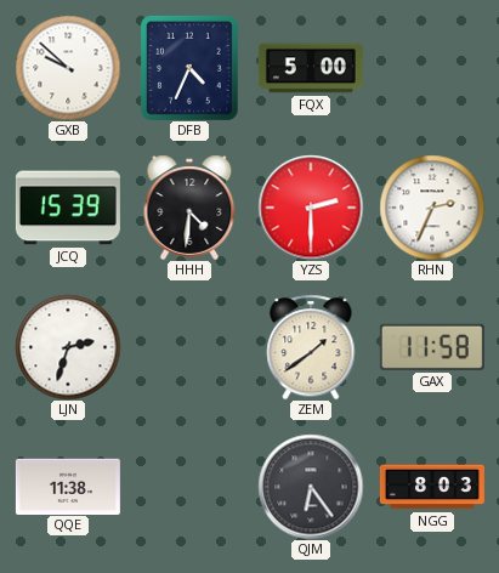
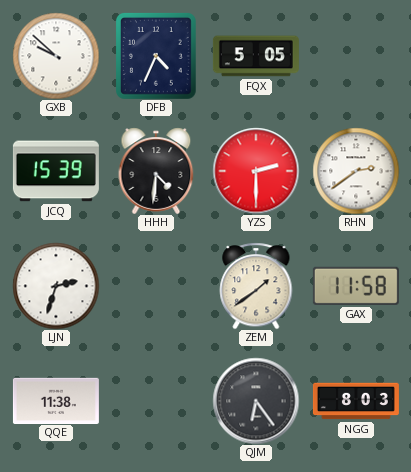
FQX: 5:00 -> 5:05 (256, 56)
RHN: 2:34 -> 2:39 (356, 171)
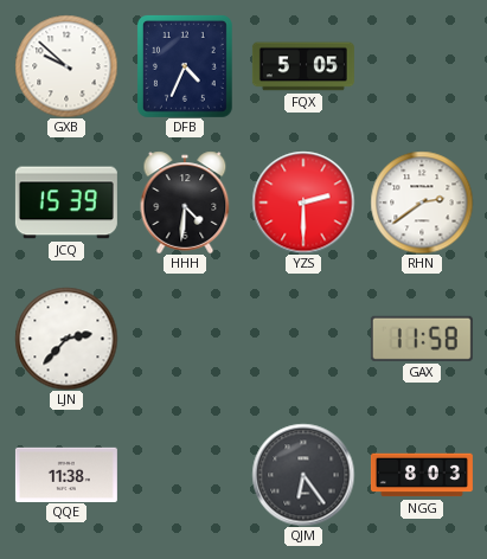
LJN: 2:33 -> 2:37 (66, 339)
ZEM: 1:39 -> none (256, 286)
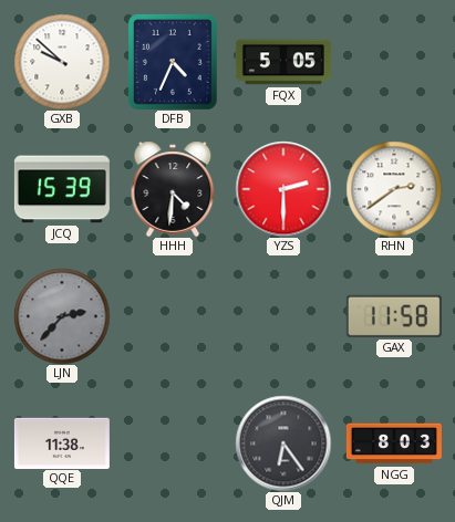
LJN dial: white -> grey (62, 316)
